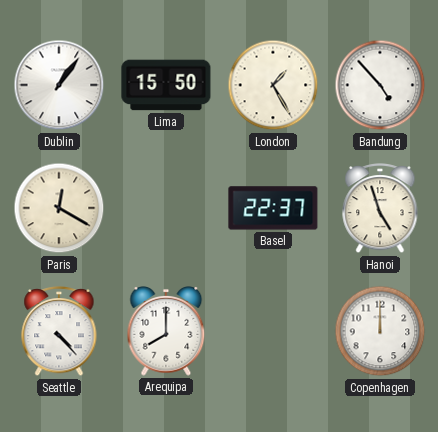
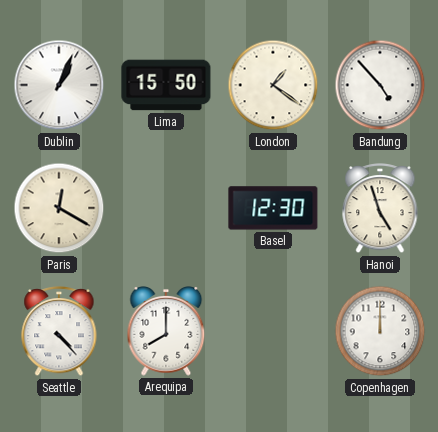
Dublin: 1:06 -> 1:04 (59, 85)
London: 1:25 -> 1:21 (273, 85)
Basel: 22:37 -> 12:30 (273, 208)
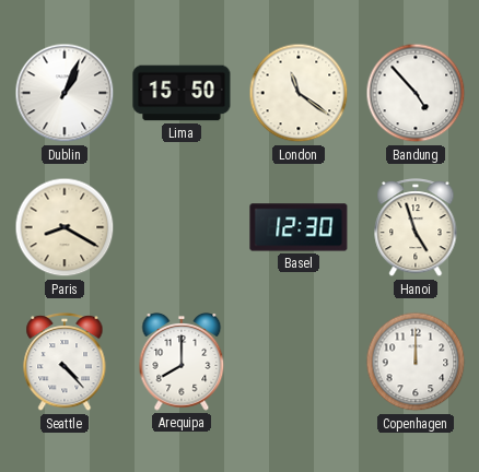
London: 1:21 -> 11:21 (299, 93)
Paris: 12:20 -> 8:20 (65, 227)
